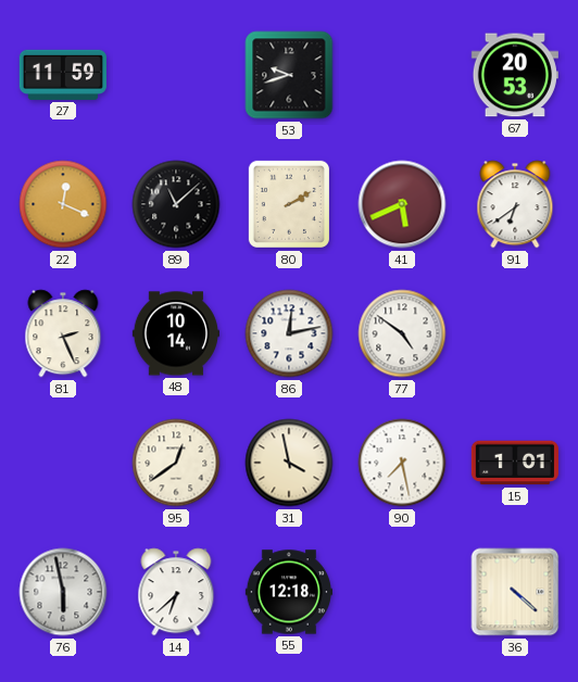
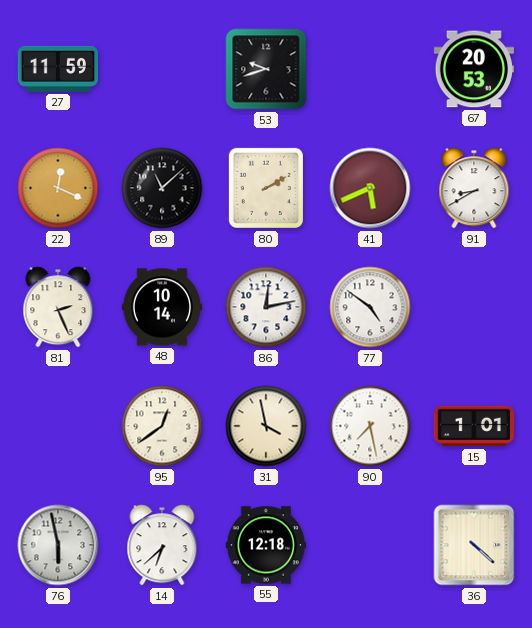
91: 6:39 -> 8:40 (474, 188)
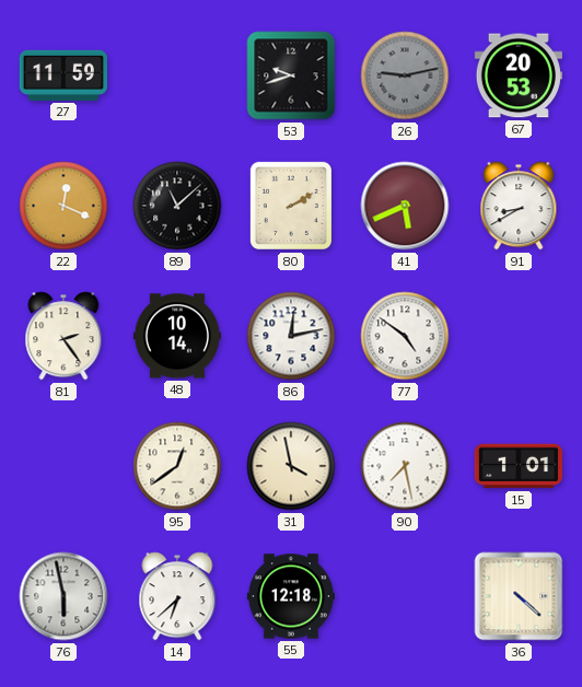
26: none -> 9:13 (405, 75)
81: 2:26 -> 2:24 (63, 336)
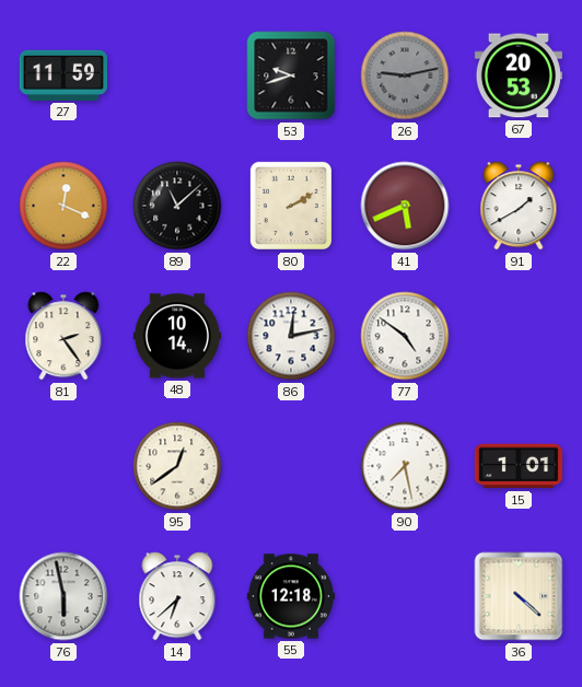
91: 8:40 -> 1:40 (519, 206)
31: 3:58 -> none (291, 466)
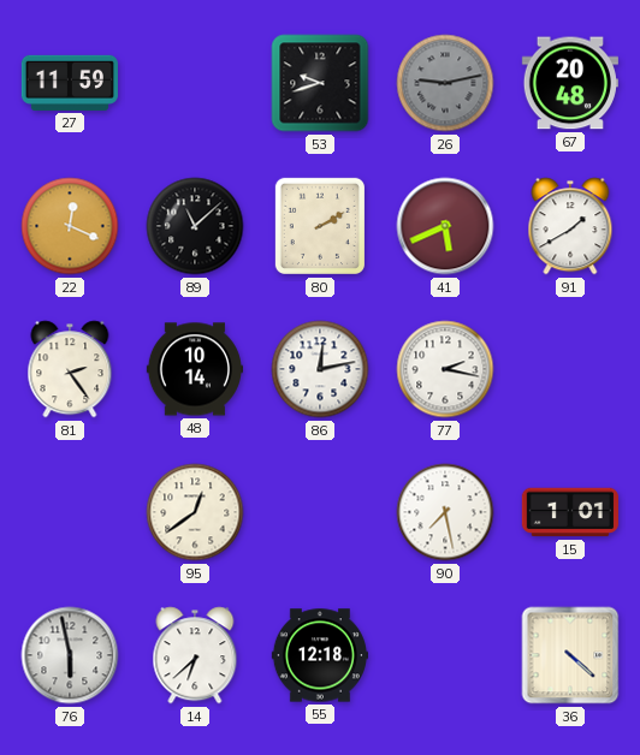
67: 20:53 -> 20:48 (570, 83)
77: 4:51 -> 2:17 (445, 369)
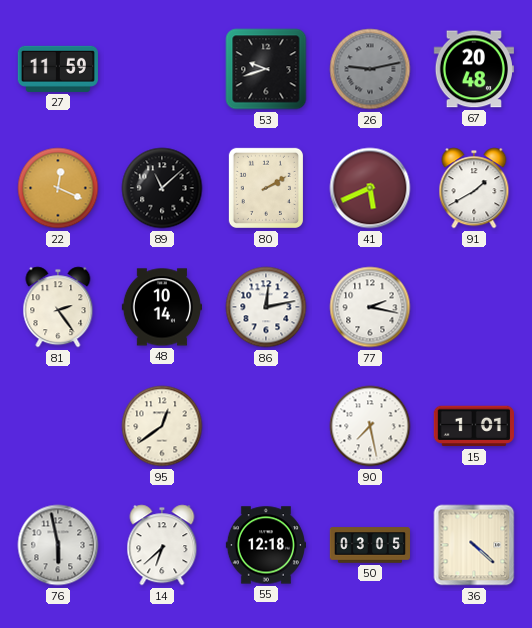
50: none -> 03:05 (369, 545)
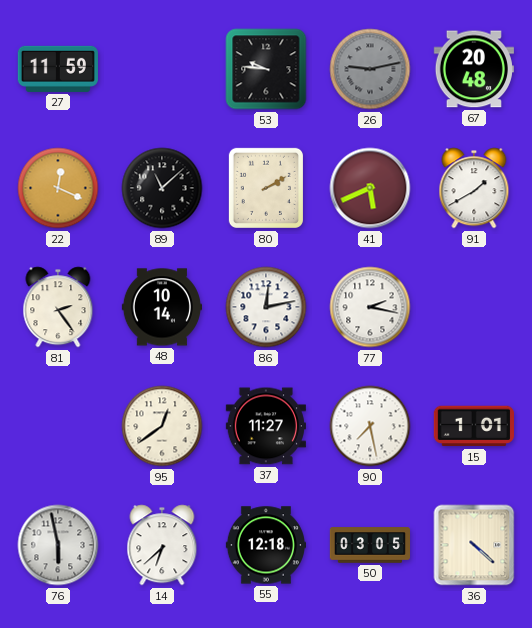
53: 9:42 -> 9:46 (266, 69)
37: none -> 11:27 (266, 426)
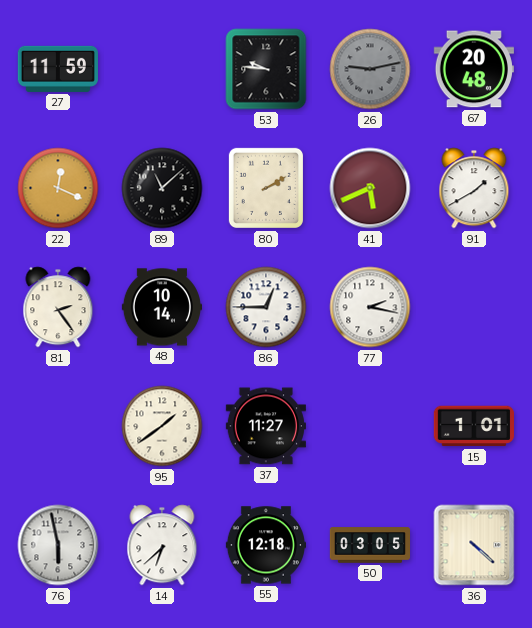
86: 12:13 -> 12:45 (266, 307)
95: 12:39 -> 1:39 (162, 426)
90: 7:28 -> none (370, 426)
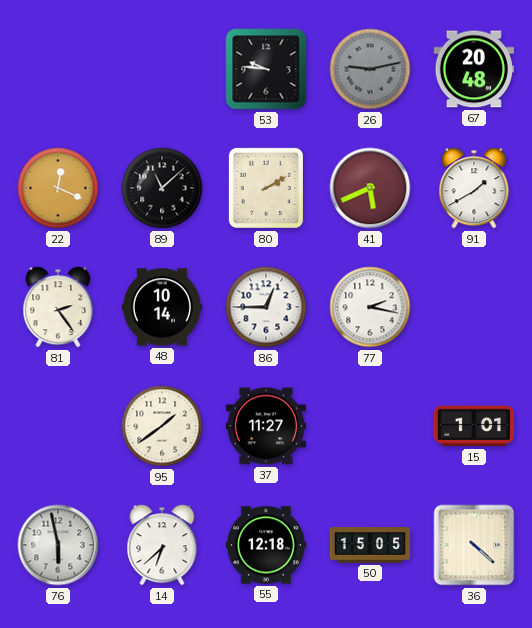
27: 11:59 -> none (58, 69)
50: 03:05 -> 15:05 (369, 545)
